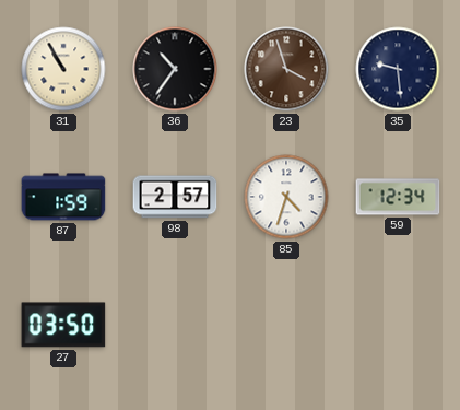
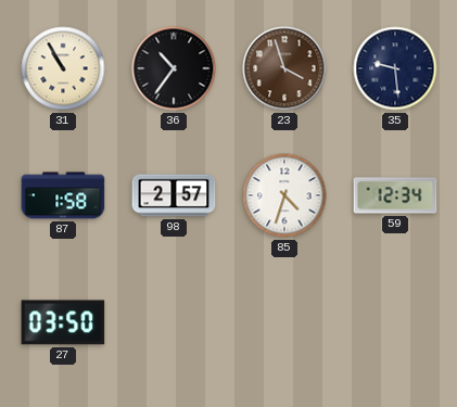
87: 1:59 -> 1:58 (63, 195)
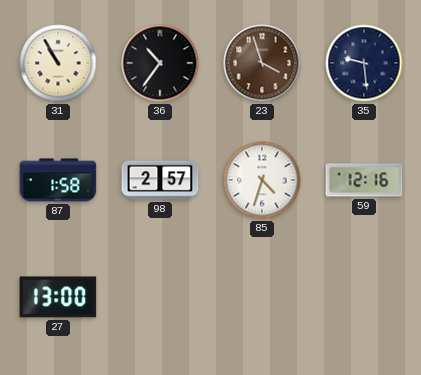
59: 12:34 -> 12:16 (364, 180)
27: 03:50 -> 13:00 (58, 297)
